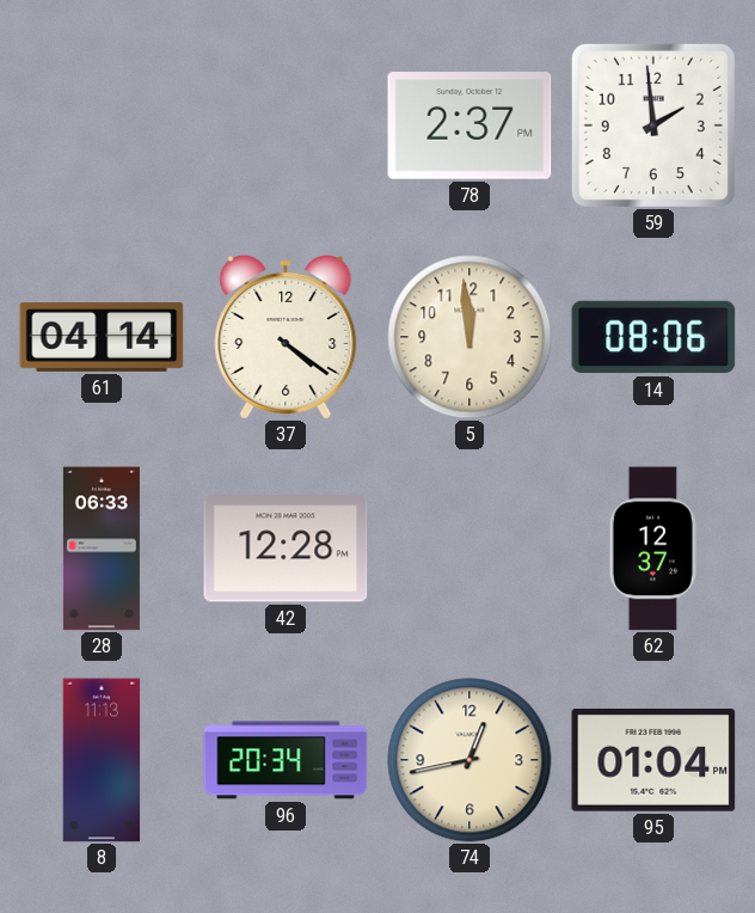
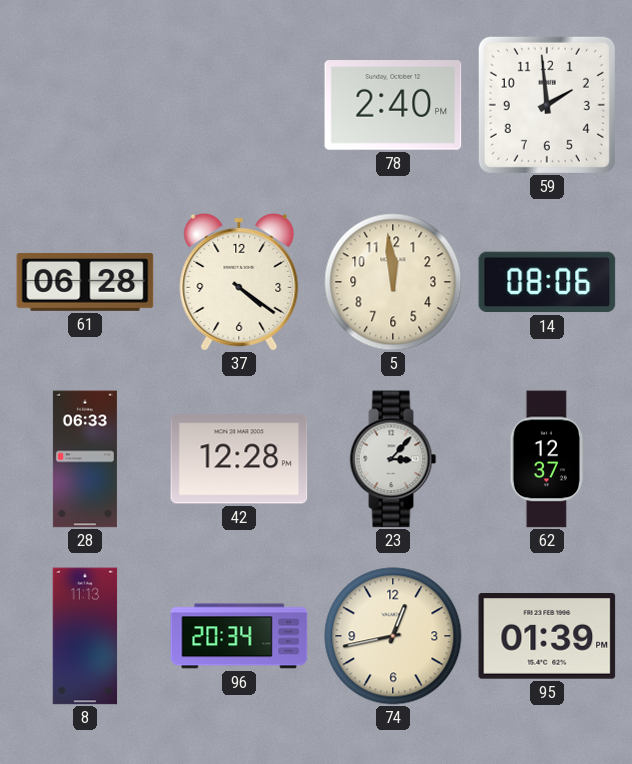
78: 2:37 -> 2:40 (393, 105)
61: 04:14 -> 06:28 (85, 282)
23: none -> 3:07 (393, 459)
95: 01:04 -> 01:39 (547, 637)
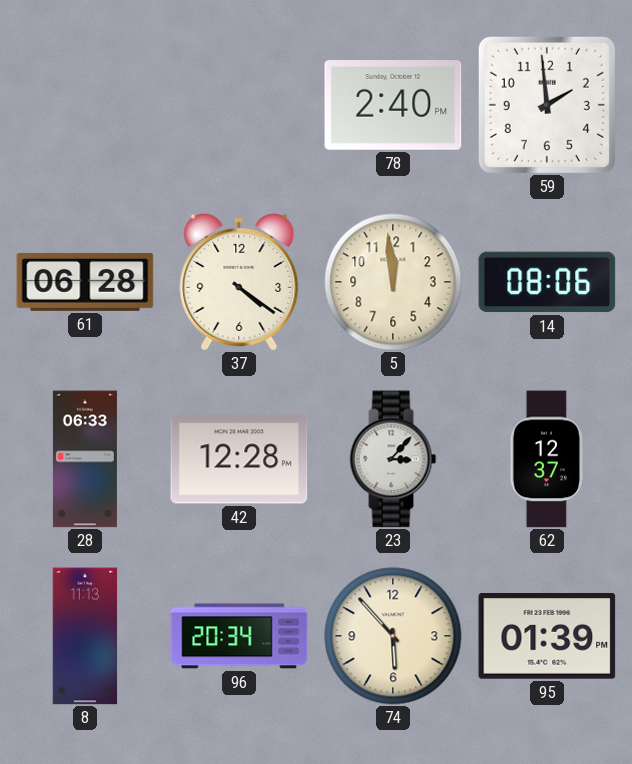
74: 12:43 -> 5:53 (393, 636)
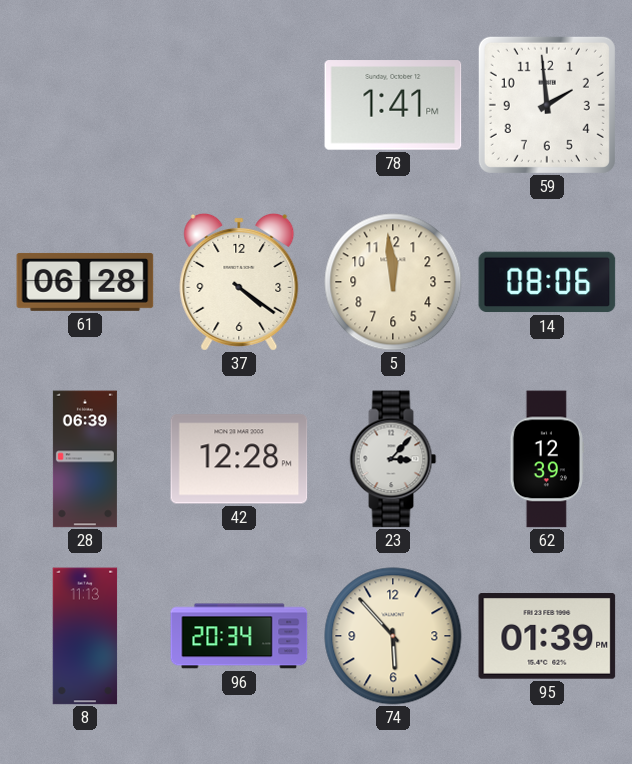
78: 2:40 -> 1:41 (393, 105)
28: 06:33 -> 06:39 (85, 459)
62: 12:37 -> 12:39 (547, 459)
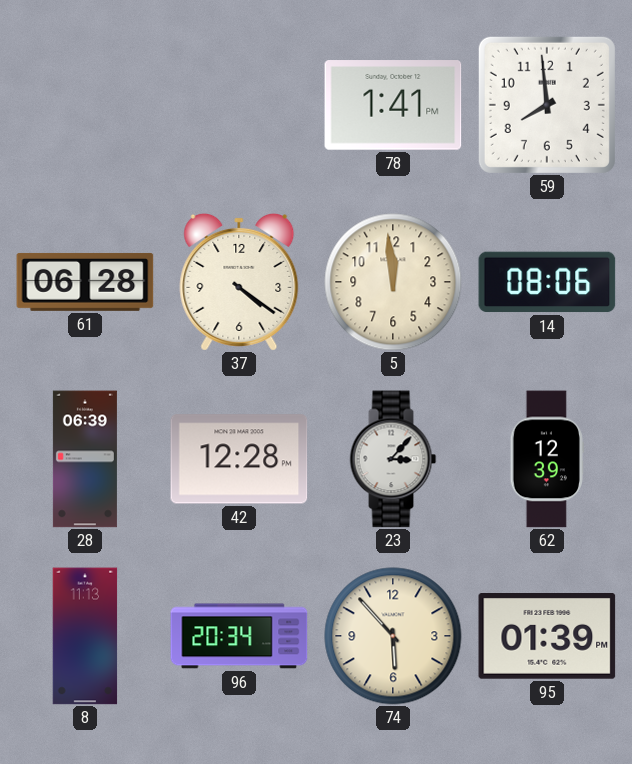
59: 1:59 -> 7:59 (547, 105)
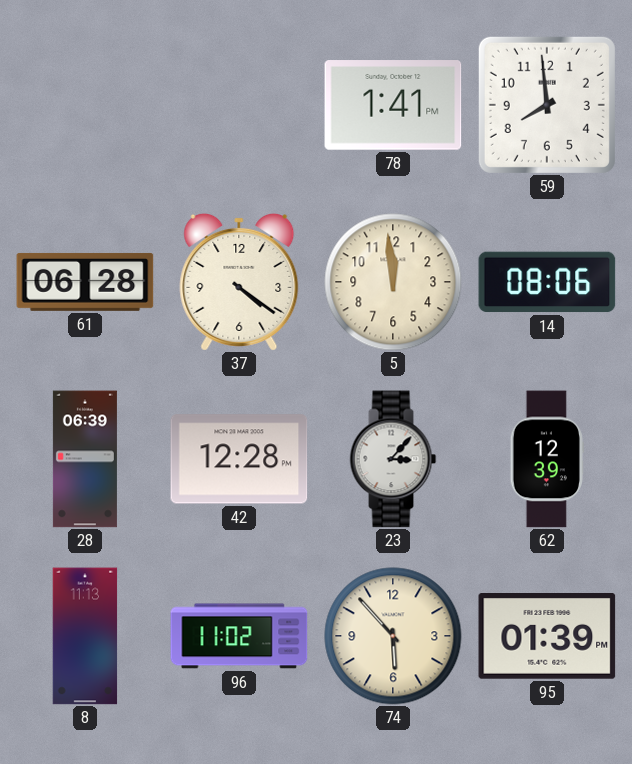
96: 20:34 -> 11:02 (239, 636)
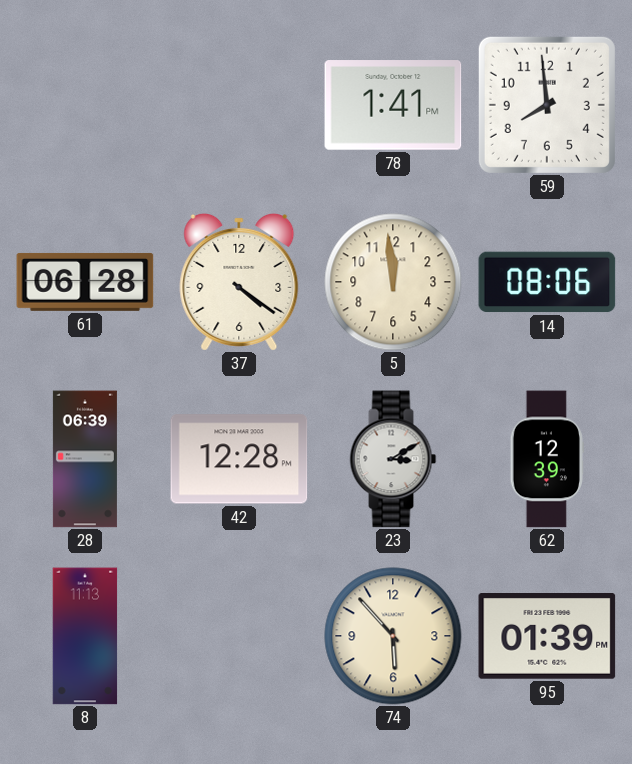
23: 3:07 -> 3:10 (393, 459)
96: 11:02 -> none (239, 636)
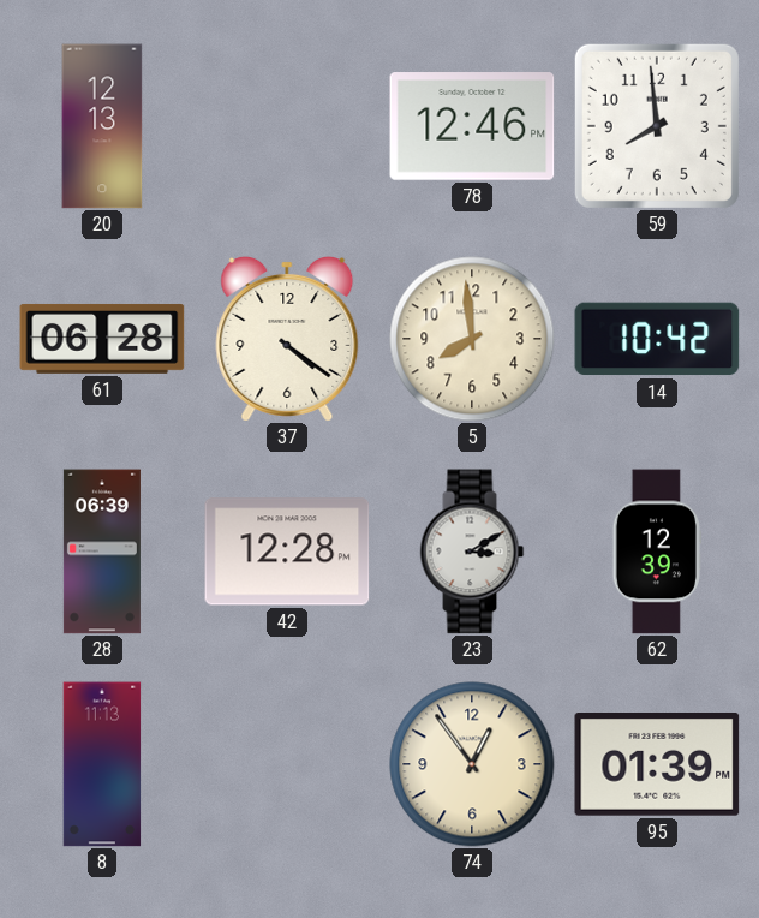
20: none -> 12:13 (102, 126)
78: 1:41 -> 12:46 (472, 126)
5: 11:59 -> 7:59 (472, 339)
14: 08:06 -> 10:42 (657, 339)
74: 5:53 -> 12:54 (472, 764)
